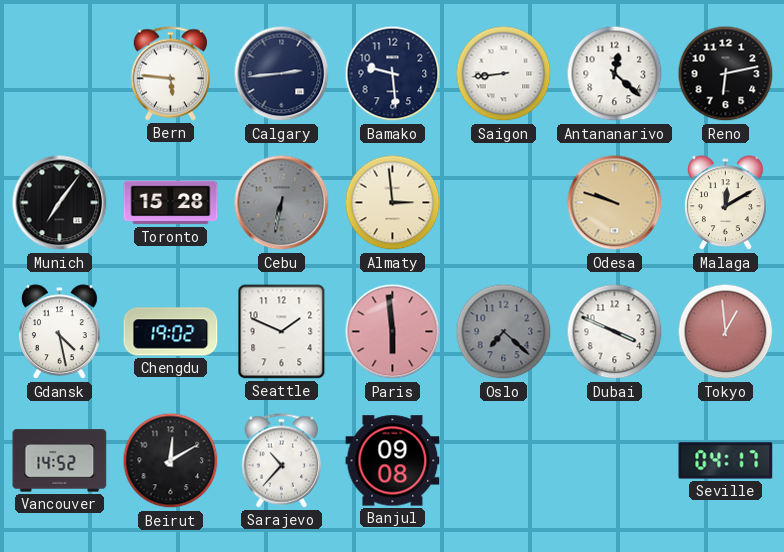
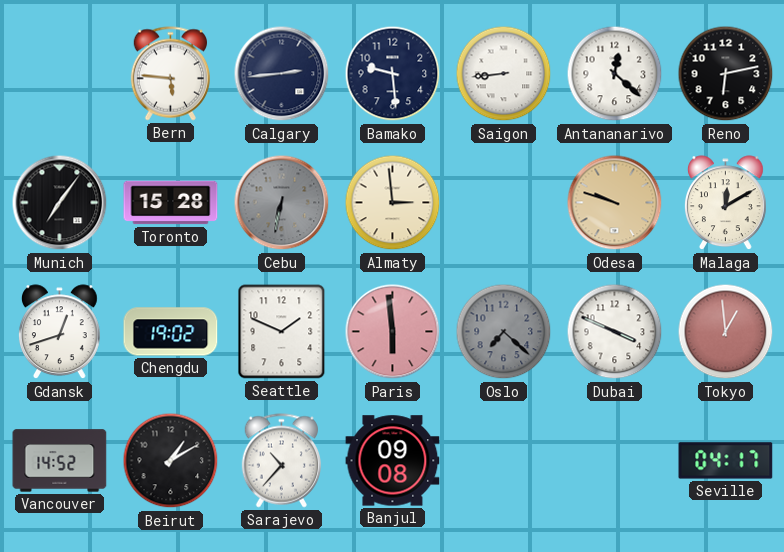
Gdansk: 4:28 -> 12:42 (60, 332)
Beirut: 12:10 -> 1:10 (171, 461)
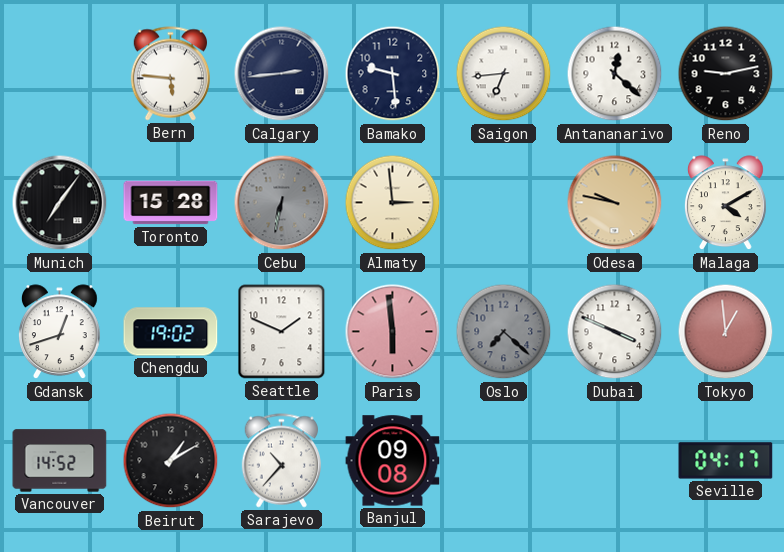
Saigon: 8:44 -> 6:44 (504, 74)
Reno: 6:13 -> 9:13 (726, 74)
Odesa: 9:48 -> 9:47 (615, 203)
Malaga: 12:10 -> 4:10 (726, 203)
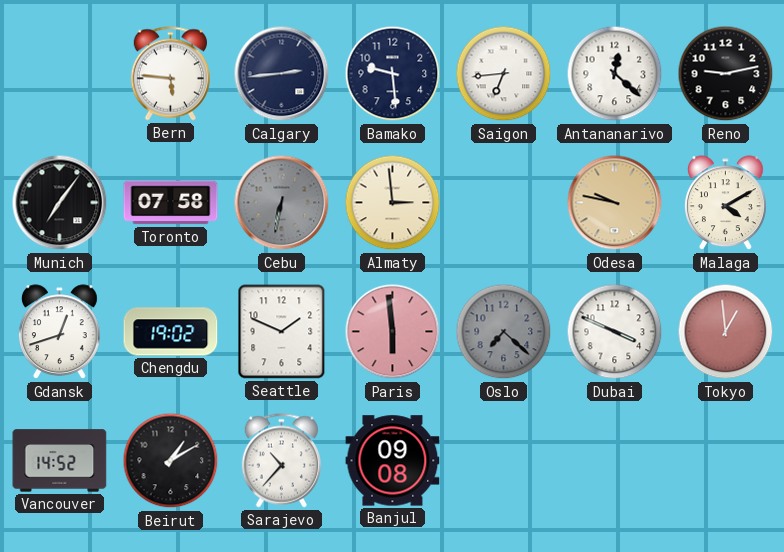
Toronto: 15:28 -> 07:58 (171, 203)
Seville: 04:17 -> none (726, 461)
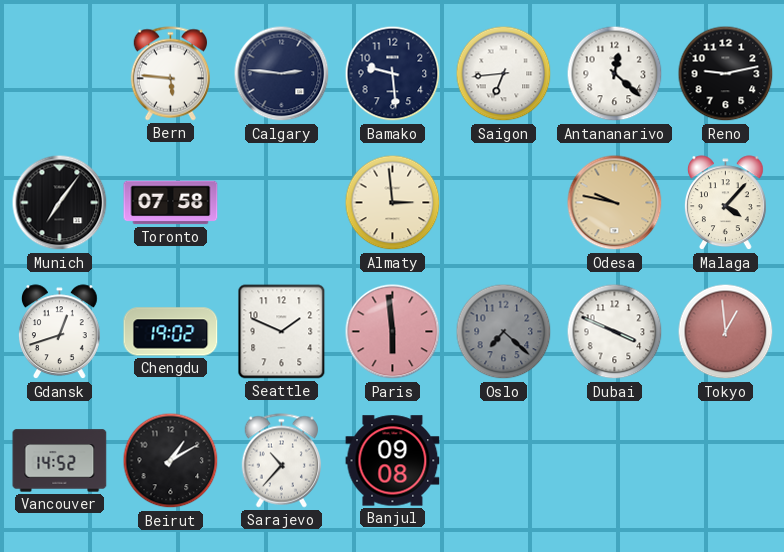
Calgary: 2:44 -> 2:46 (282, 74)
Cebu: 6:32 -> none (282, 203)
Malaga: 4:10 -> 4:07 (726, 203)
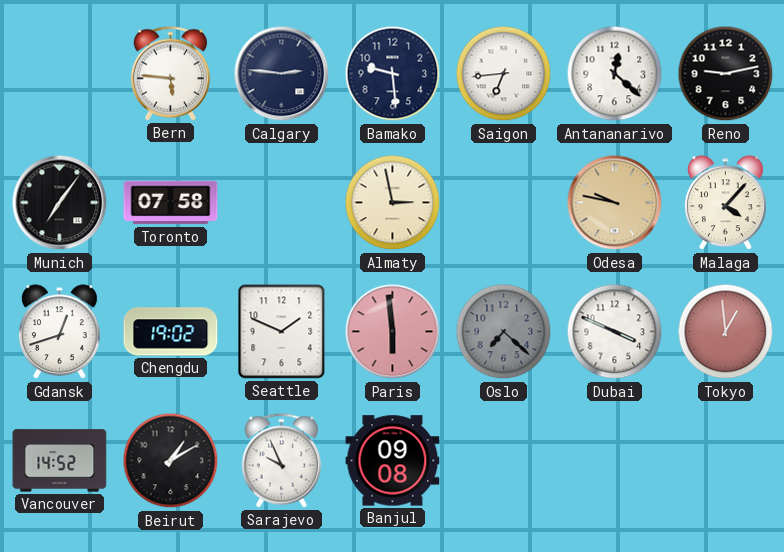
Almaty: 2:59 -> 2:58 (393, 203)
Sarajevo: 10:37 -> 9:56 (281, 461)
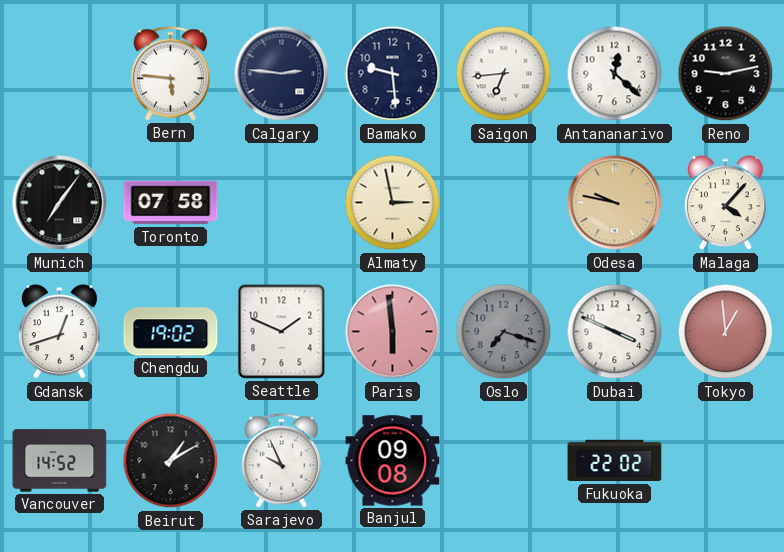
Oslo: 7:22 -> 7:18 (504, 332)
Fukuoka: none -> 22:02 (615, 461)
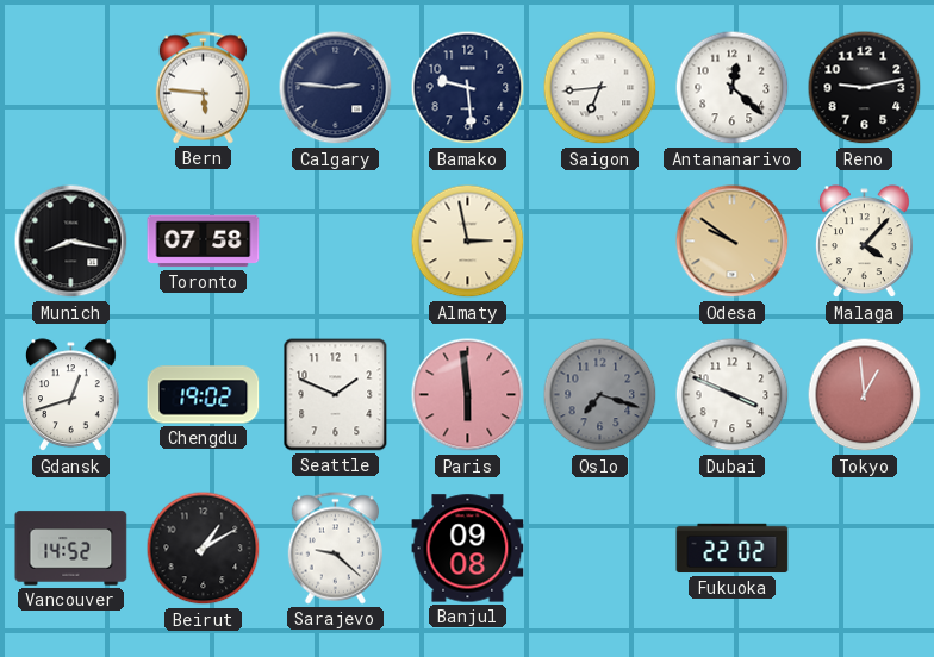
Munich: 7:06 -> 8:17 (71, 242)
Odesa: 9:47 -> 9:51 (733, 242)
Sarajevo: 9:56 -> 9:22 (335, 549)
